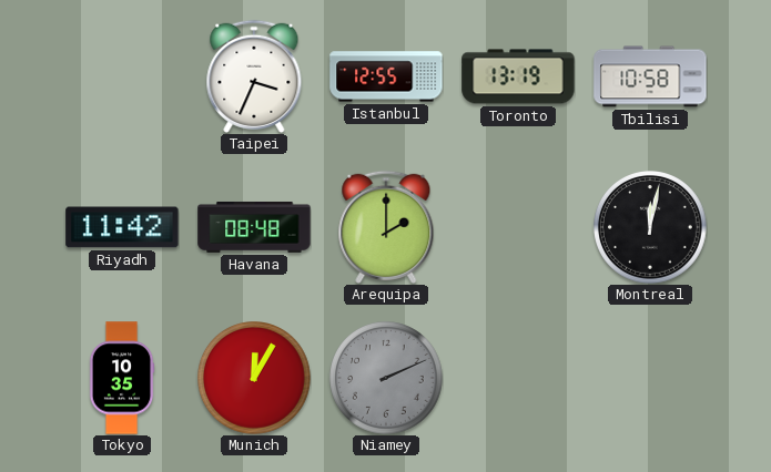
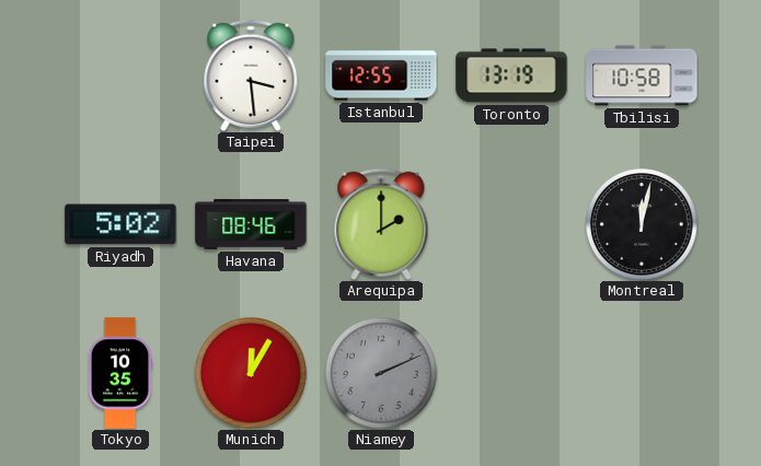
Taipei: 3:34 -> 3:29 (251, 75)
Riyadh: 11:42 -> 5:02 (120, 224)
Havana: 08:48 -> 08:46 (251, 224)
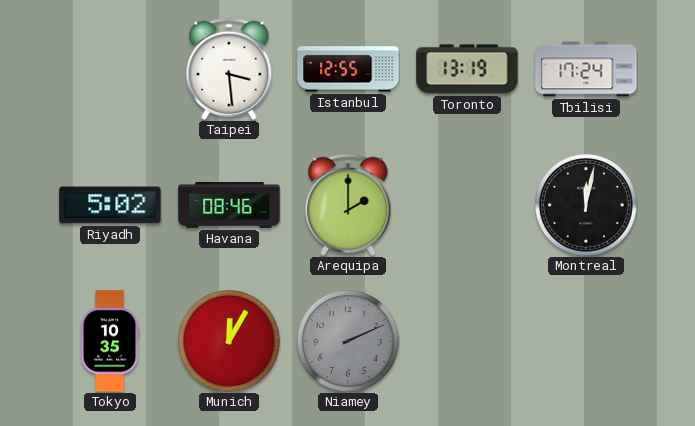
Tbilisi: 10:58 -> 17:24 (586, 69)
